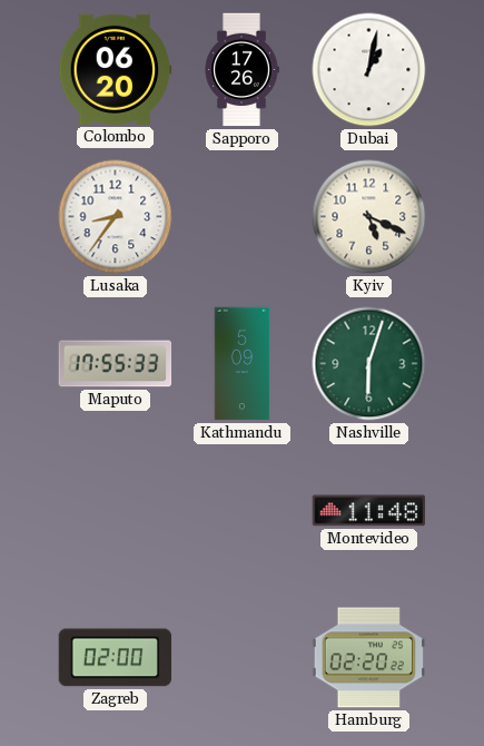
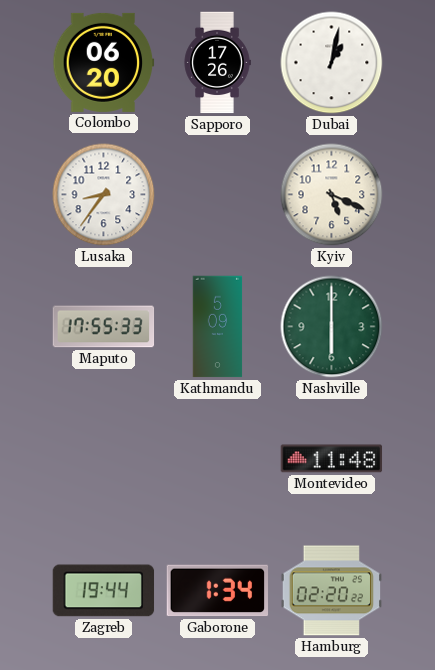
Nashville: 6:03 -> 6:00 (332, 327)
Zagreb: 02:00 -> 19:44 (104, 591)
Gaborone: none -> 1:34 (218, 591)
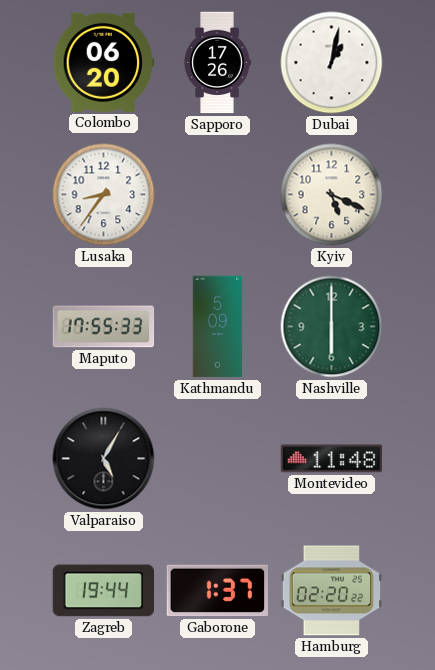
Valparaiso: none -> 5:05 (104, 459)
Gaborone: 1:34 -> 1:37 (218, 591)
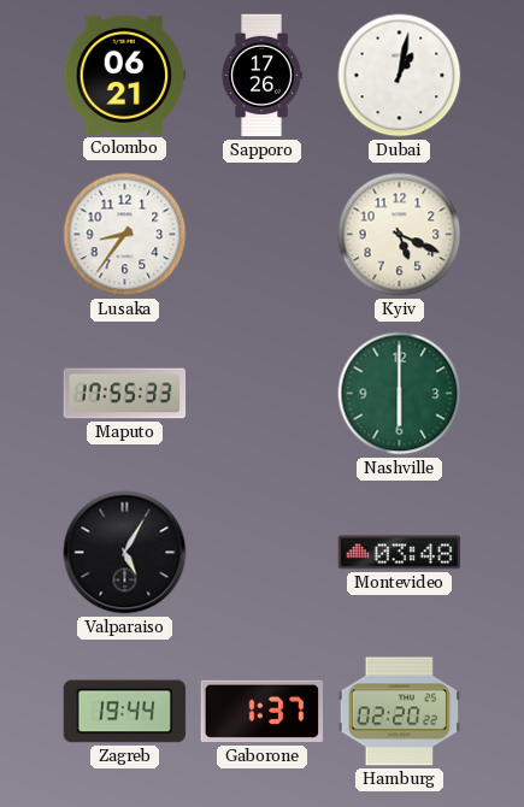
Colombo: 06:20 -> 06:21 (125, 75)
Kathmandu: 5:09 -> none (218, 327)
Montevideo: 11:48 -> 03:48 (400, 553)
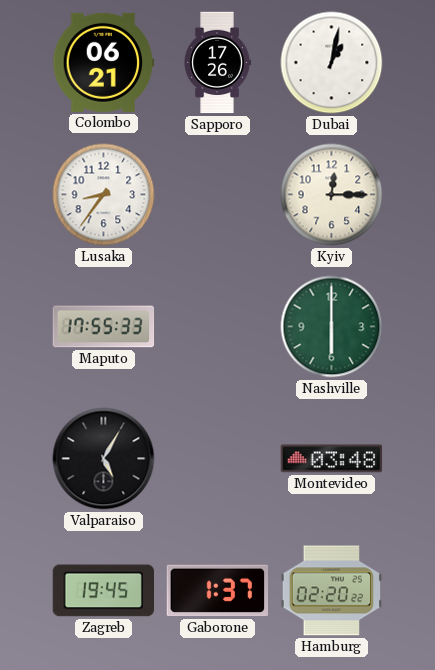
Kyiv: 5:19 -> 12:15 (332, 195)
Zagreb: 19:44 -> 19:45 (104, 591)
